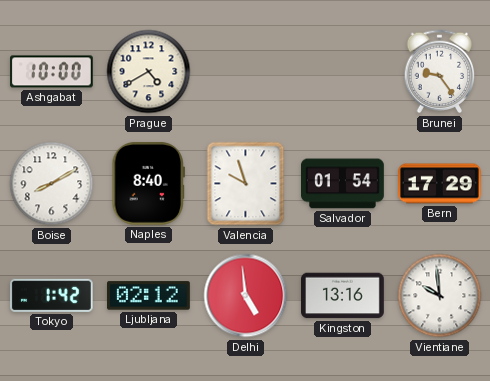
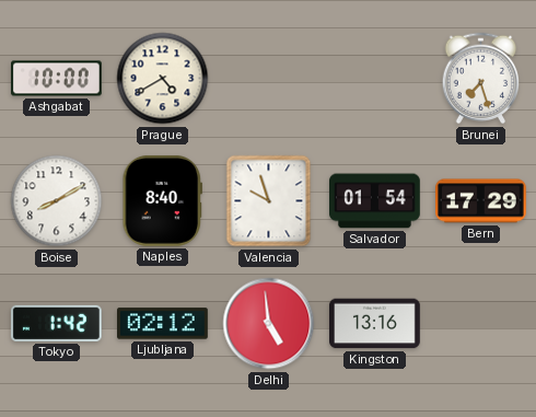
Brunei: 9:24 -> 7:27 (481, 79)
Vientiane: 9:59 -> none (440, 296)
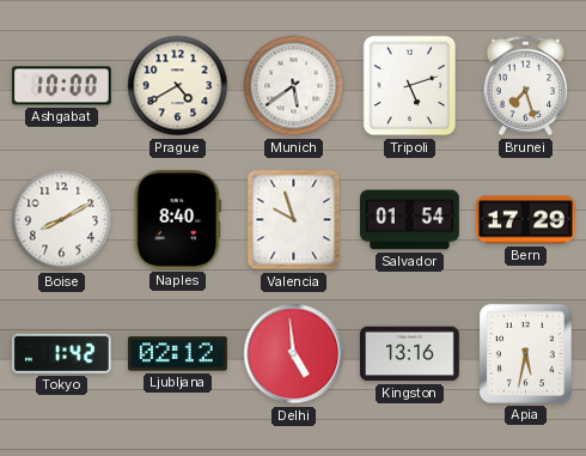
Munich: none -> 5:39 (294, 86)
Tripoli: none -> 5:12 (410, 86)
Apia: none -> 5:32 (525, 353)
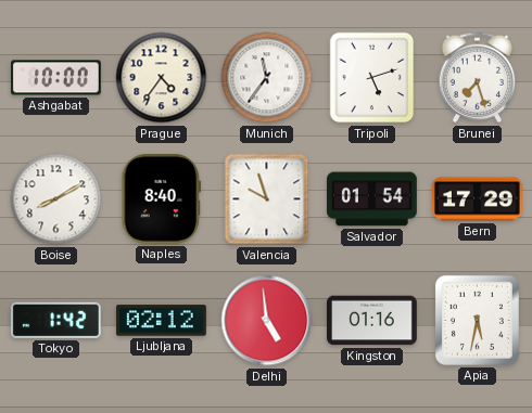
Prague: 4:40 -> 4:36 (162, 78)
Munich: 5:39 -> 11:36 (267, 78)
Kingston: 13:16 -> 01:16 (372, 321)
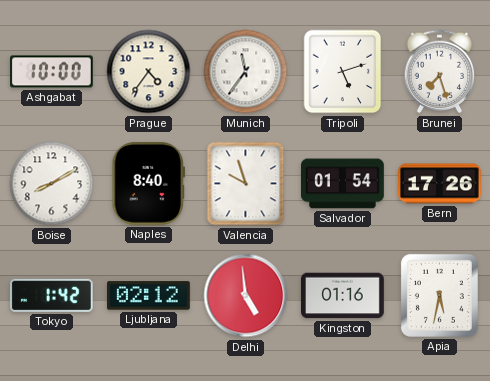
Bern: 17:29 -> 17:26 (440, 184)
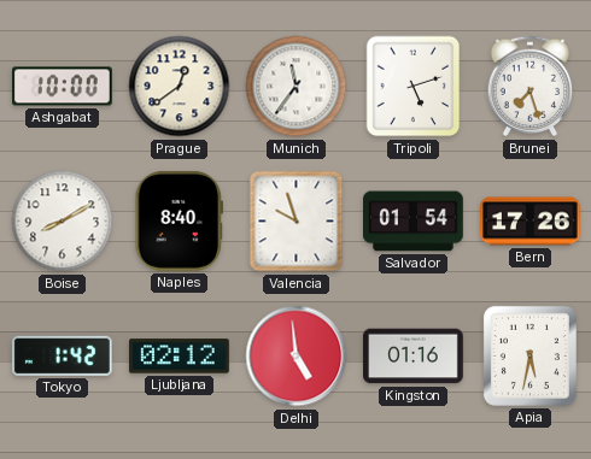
Prague: 4:36 -> 12:39 (180, 87)
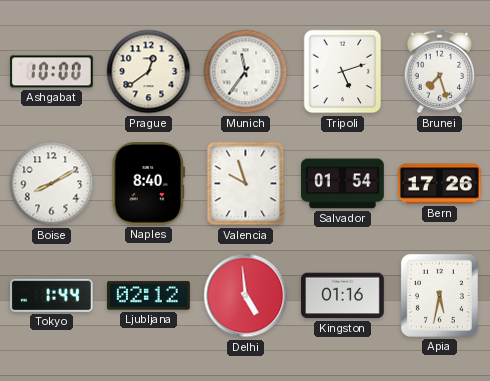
Tokyo: 1:42 -> 1:44 (52, 295)
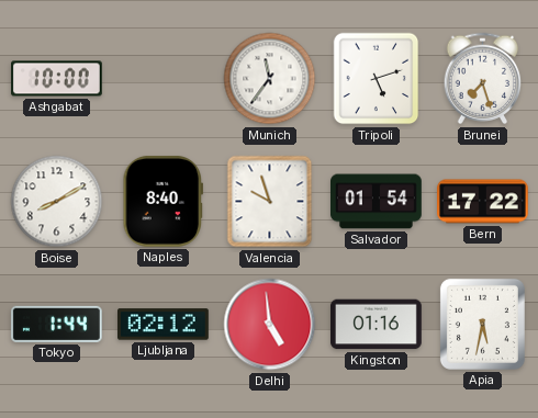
Prague: 12:39 -> none (149, 72)
Bern: 17:26 -> 17:22 (483, 202)
